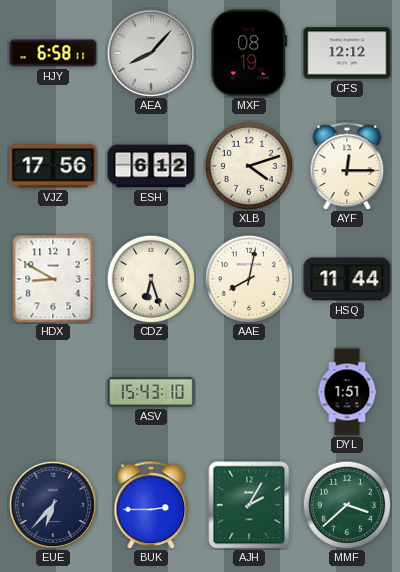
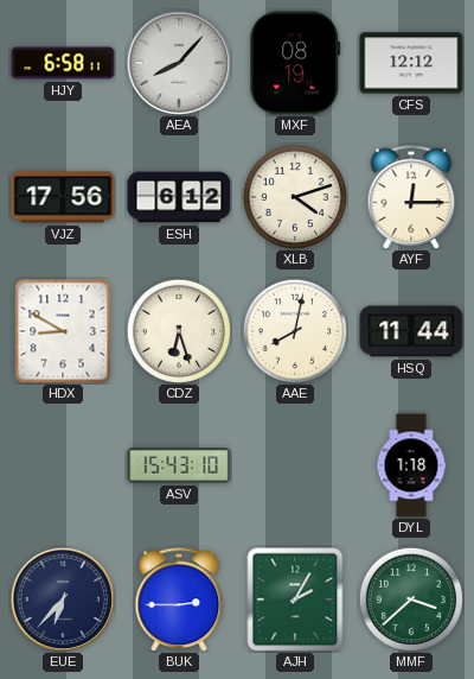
DYL: 1:51 -> 1:18 (411, 465)
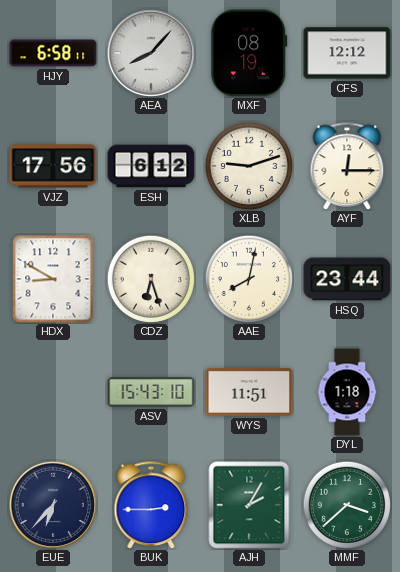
XLB: 4:12 -> 9:12 (248, 165)
HSQ: 11:44 -> 23:44 (347, 279)
WYS: none -> 11:51 (249, 392)
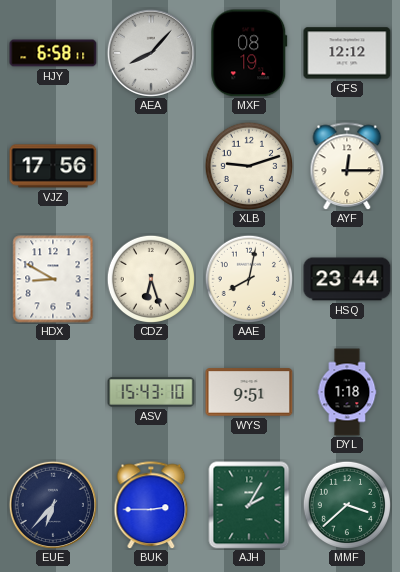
ESH: 6:12 -> none (151, 166)
WYS: 11:51 -> 9:51 (249, 392)
